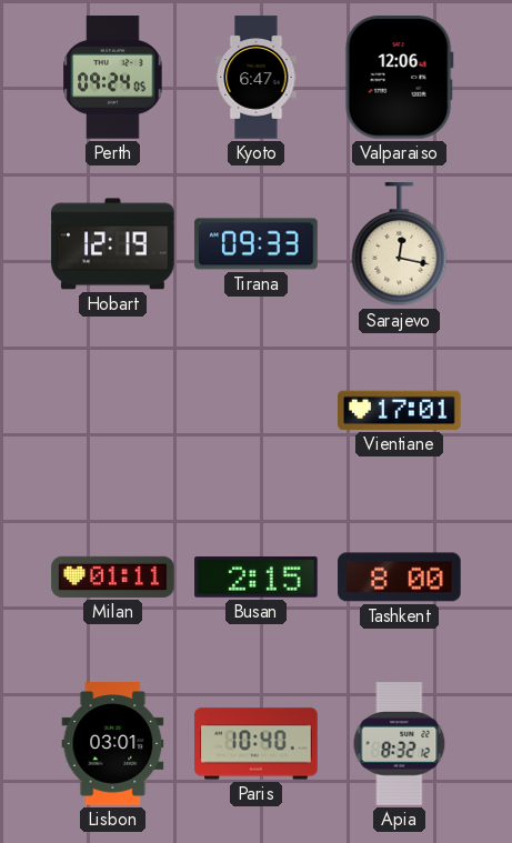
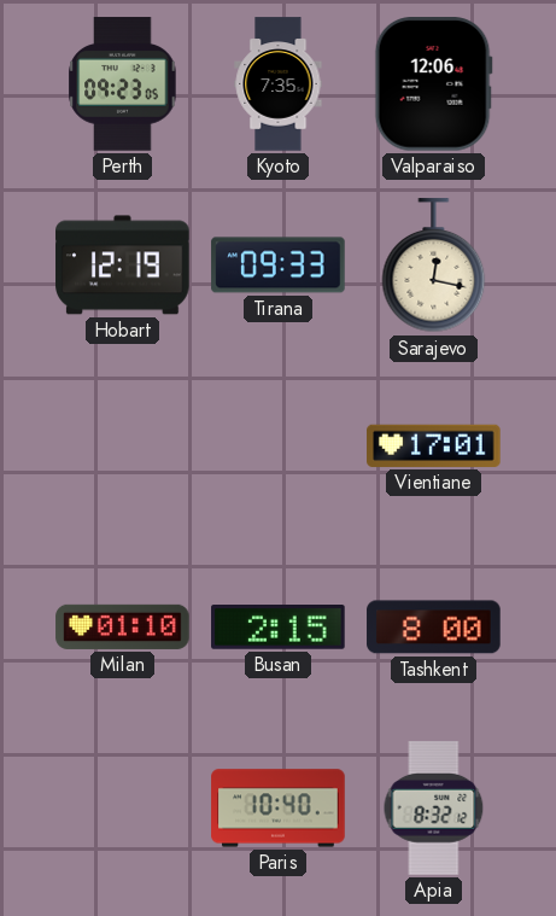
Perth: 09:24 -> 09:23 (123, 84)
Kyoto: 6:47 -> 7:35 (279, 84)
Milan: 01:11 -> 01:10 (123, 626)
Lisbon: 03:01 -> none (113, 744)
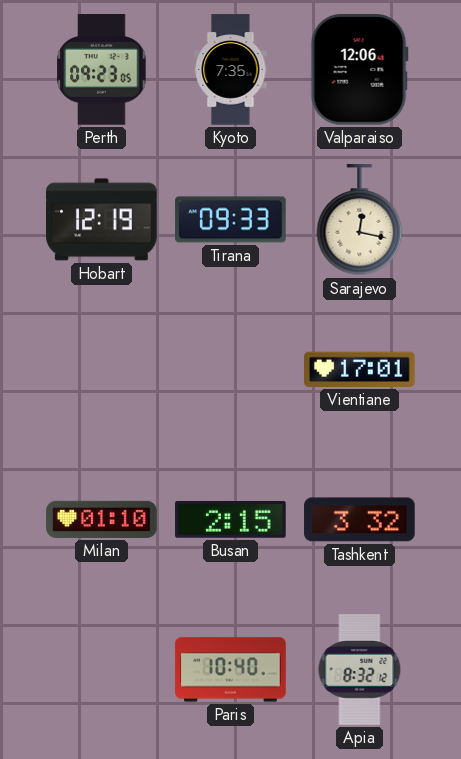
Tashkent: 8:00 -> 3:32 (360, 520)
